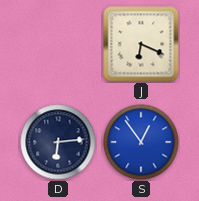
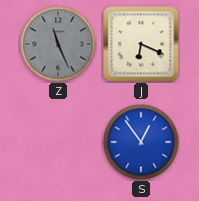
Z: none -> 11:26 (58, 44)
D: 6:14 -> none (58, 142)
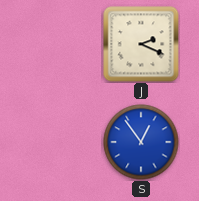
Z: 11:26 -> none (58, 44)
J: 6:19 -> 2:19 (141, 44)
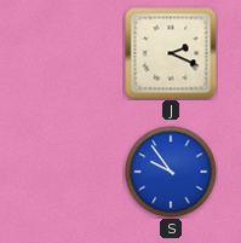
S: 12:54 -> 9:54 (171, 172)
